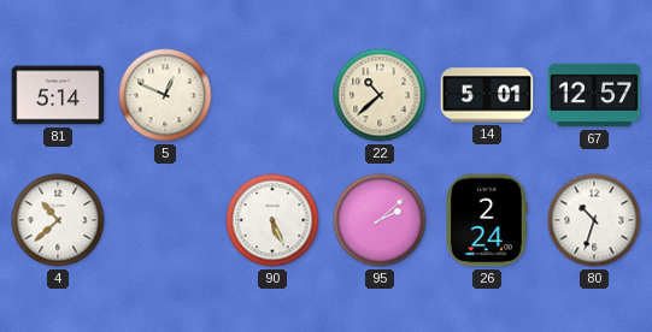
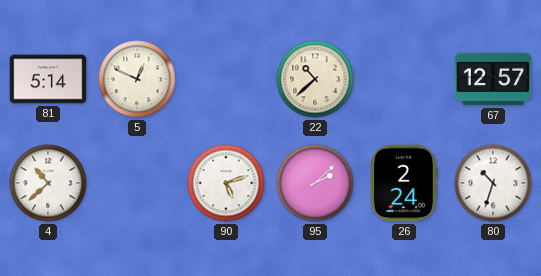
14: 5:01 -> none (487, 95)
90: 5:26 -> 5:12 (226, 183)
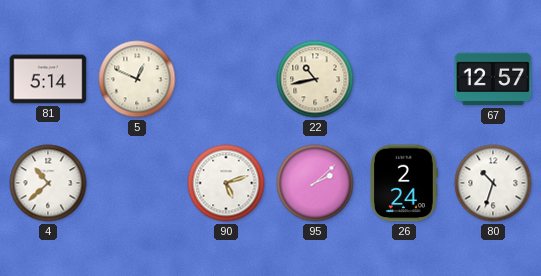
22: 10:38 -> 10:43 (315, 79)
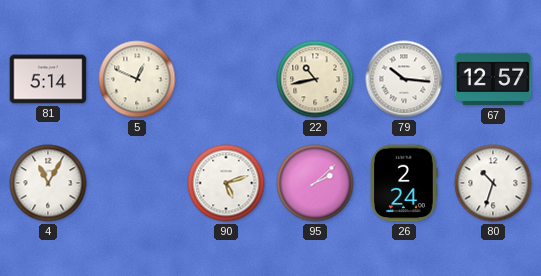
79: none -> 10:16 (404, 79)
4: 10:38 -> 11:05 (48, 183)
